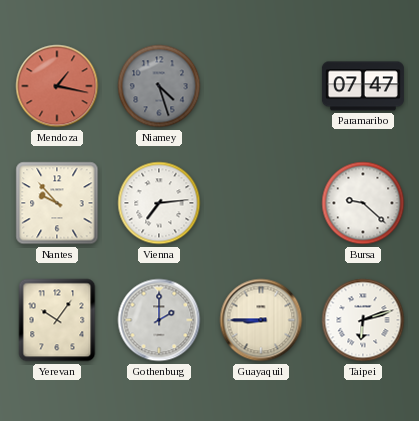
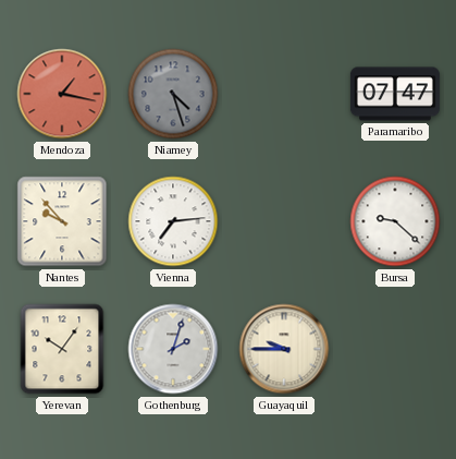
Gothenburg: 2:00 -> 2:03 (173, 349)
Guayaquil: 8:45 -> 9:45 (284, 349)
Taipei: 6:12 -> none (363, 320)
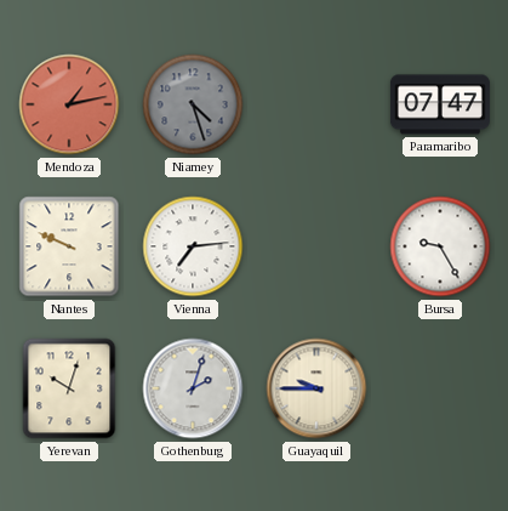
Mendoza: 1:17 -> 1:13 (69, 104)
Nantes: 9:53 -> 9:49 (69, 246)
Bursa: 9:22 -> 9:25 (440, 246)
Yerevan: 10:06 -> 10:03 (69, 388)
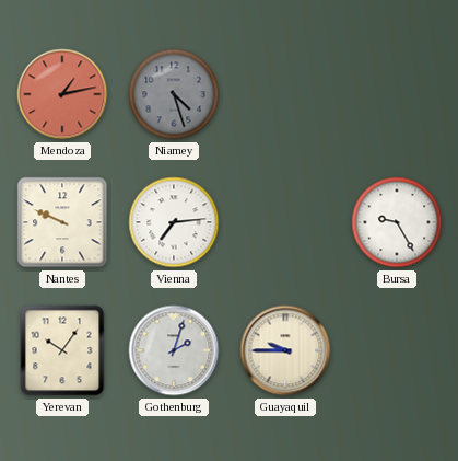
Paramaribo: 07:47 -> none (440, 104)
Yerevan: 10:03 -> 10:06 (62, 350)
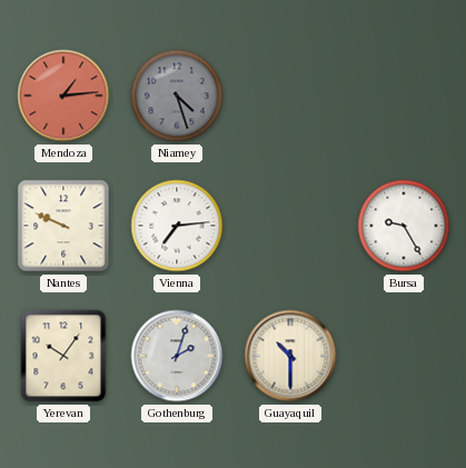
Mendoza: 1:13 -> 1:14 (63, 96)
Guayaquil: 9:45 -> 10:30 (290, 356)
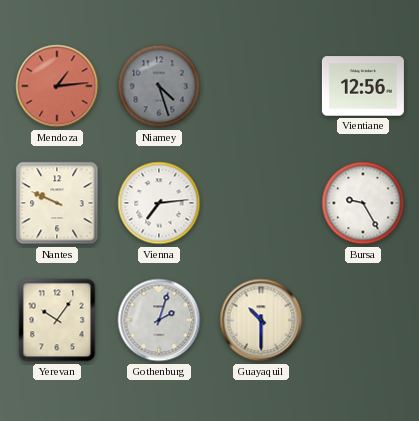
Vientiane: none -> 12:56 (363, 86)
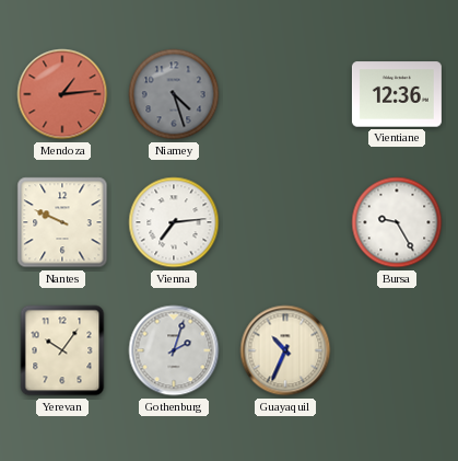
Vientiane: 12:56 -> 12:36 (397, 94)
Guayaquil: 10:30 -> 10:34 (285, 350)
